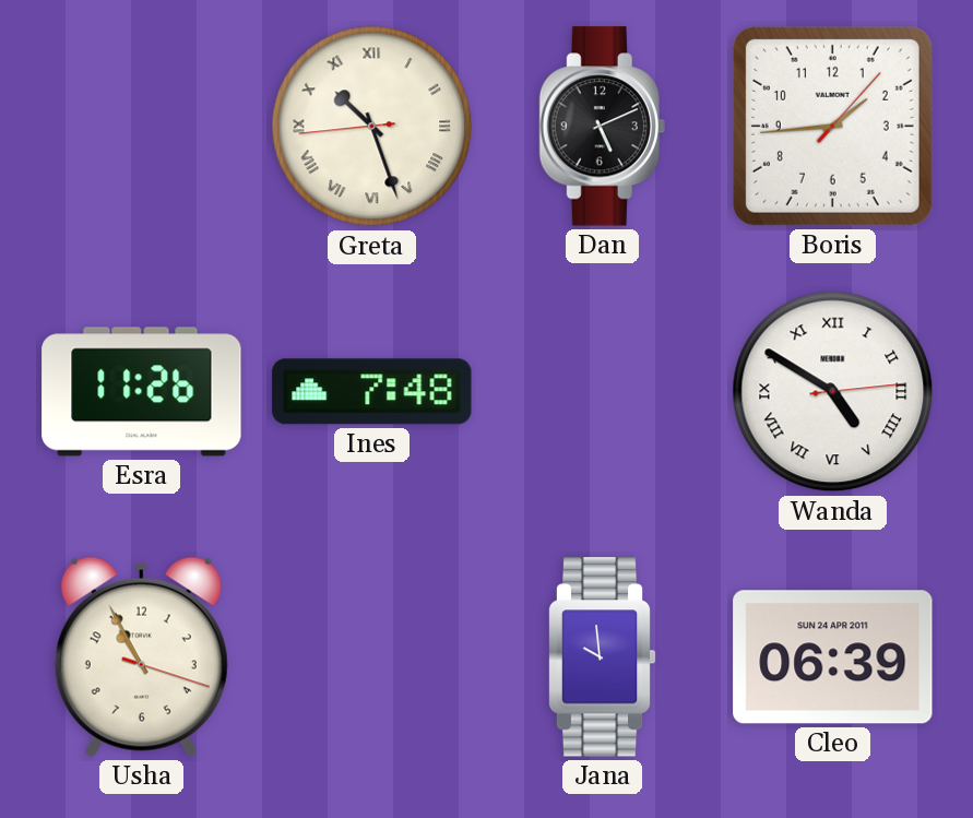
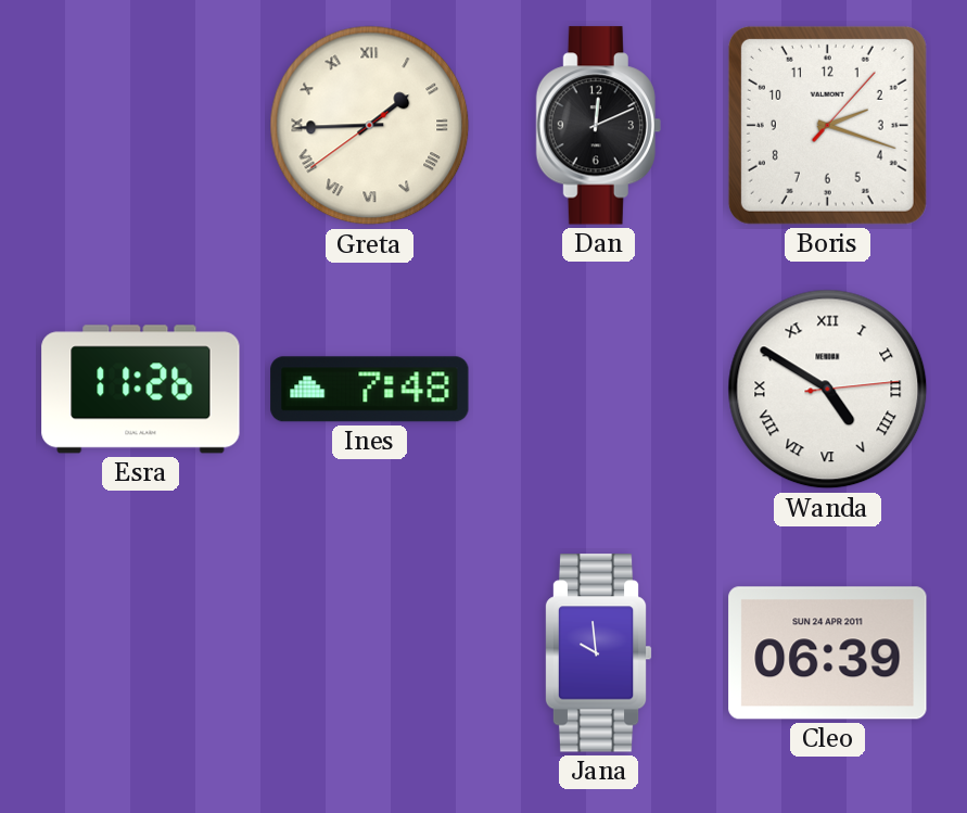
Greta: 10:26 -> 1:44 (370, 126)
Dan: 5:11 -> 12:11 (598, 126)
Boris: 1:44 -> 2:18 (827, 125)
Usha: 10:55 -> none (141, 656)
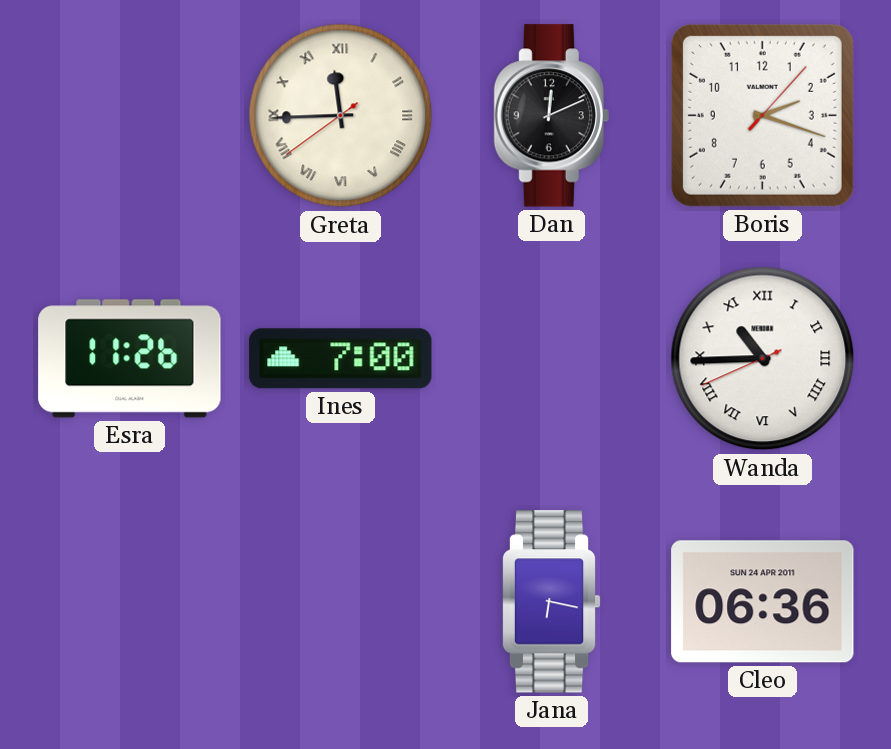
Greta: 1:44 -> 11:44 (341, 116)
Ines: 7:48 -> 7:00 (341, 359)
Wanda: 4:50 -> 10:44 (763, 359)
Jana: 9:59 -> 6:17 (551, 602)
Cleo: 06:39 -> 06:36 (763, 602)
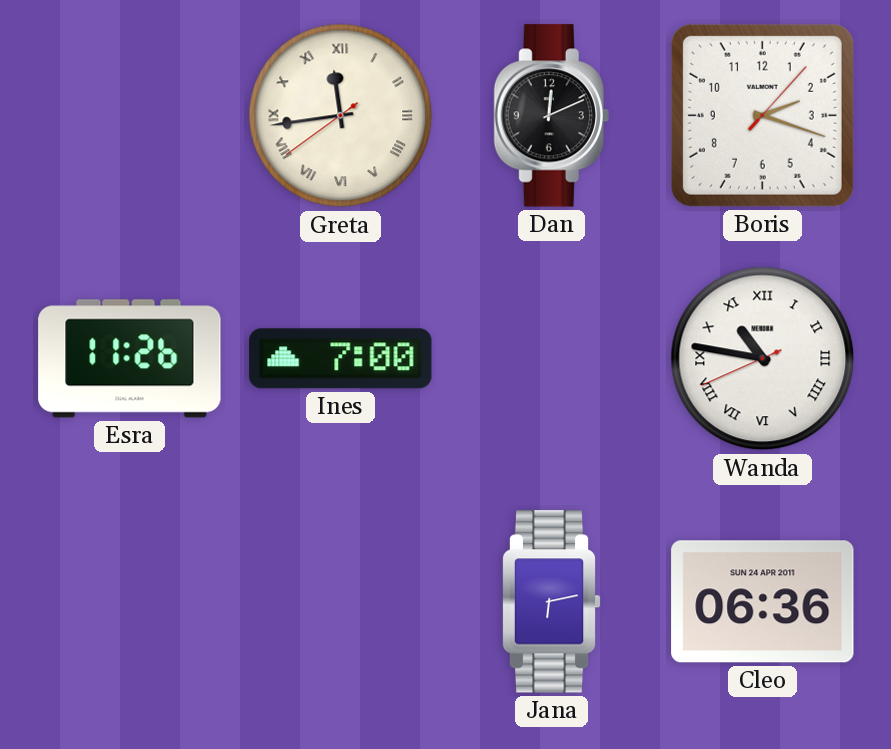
Greta: 11:44 -> 11:43 (341, 116)
Wanda: 10:44 -> 10:46 (763, 359)
Jana: 6:17 -> 6:13 (551, 602)
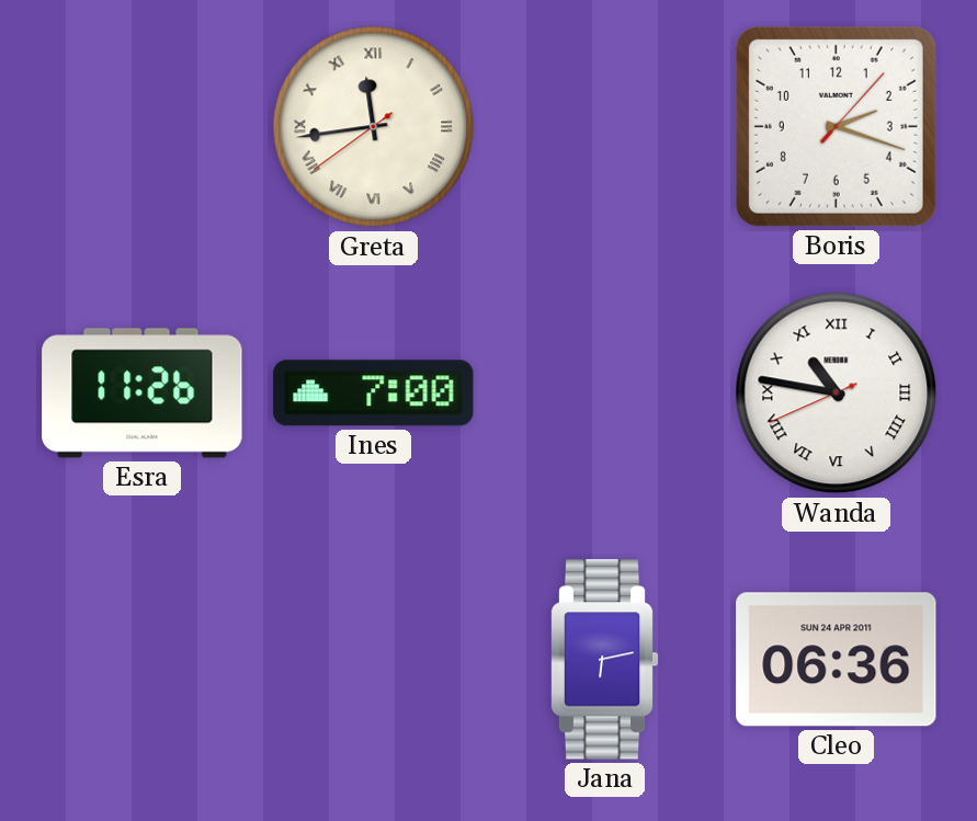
Dan: 12:11 -> none (551, 116)
